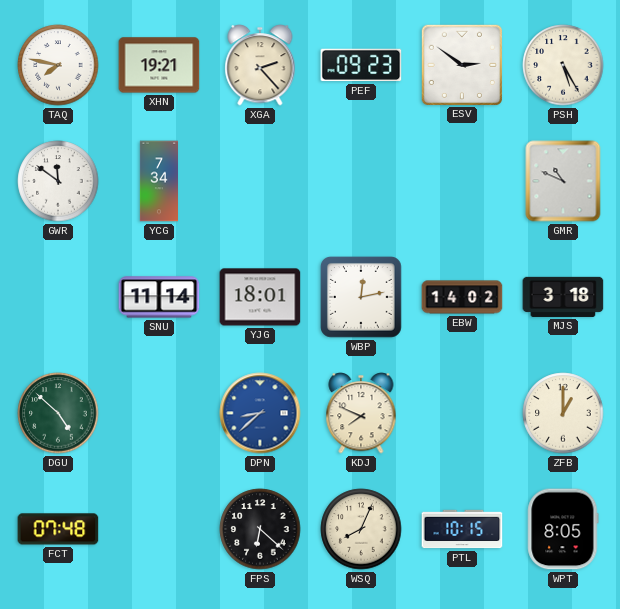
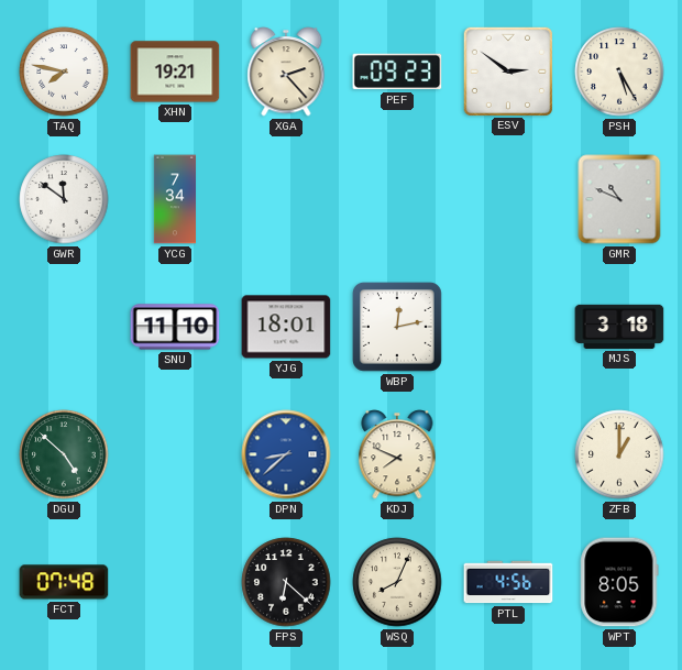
SNU: 11:14 -> 11:10 (175, 327)
EBW: 14:02 -> none (462, 297)
PTL: 10:15 -> 4:56 (508, 582)
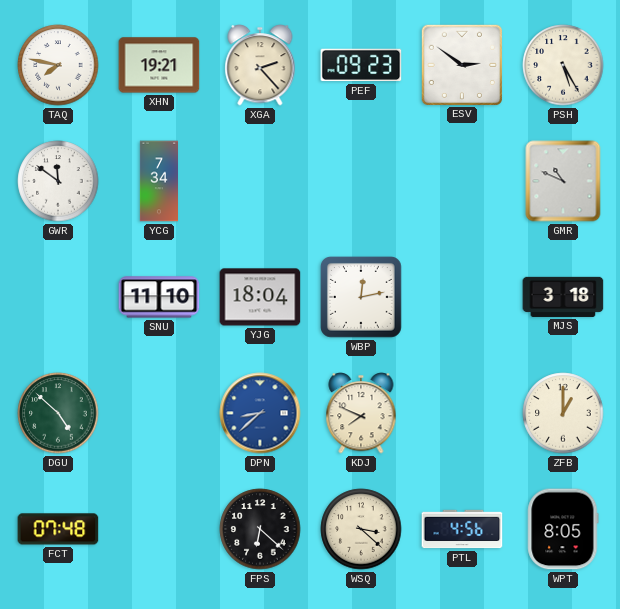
YJG: 18:01 -> 18:04 (260, 297)
WSQ: 8:04 -> 3:22 (361, 529)
